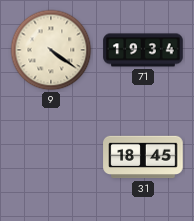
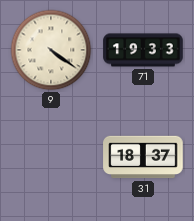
71: 19:34 -> 19:33 (143, 50)
31: 18:45 -> 18:37 (143, 157)
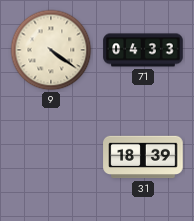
71: 19:33 -> 04:33 (143, 50)
31: 18:37 -> 18:39 (143, 157)
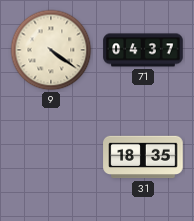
71: 04:33 -> 04:37 (143, 50)
31: 18:39 -> 18:35 (143, 157)
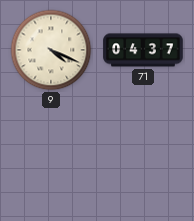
9: 4:21 -> 4:19 (51, 50)
31: 18:35 -> none (143, 157)
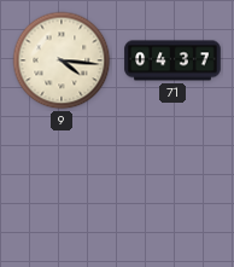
9: 4:19 -> 4:16 (62, 60)
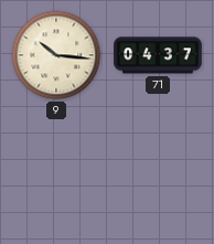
9: 4:16 -> 10:16 (56, 55)
